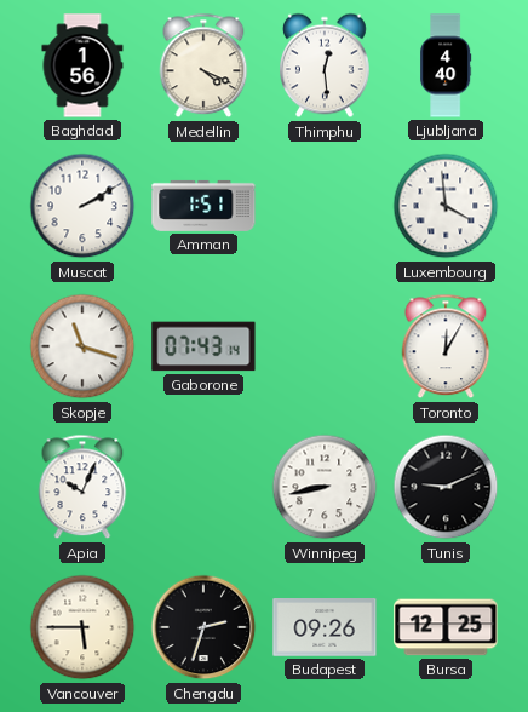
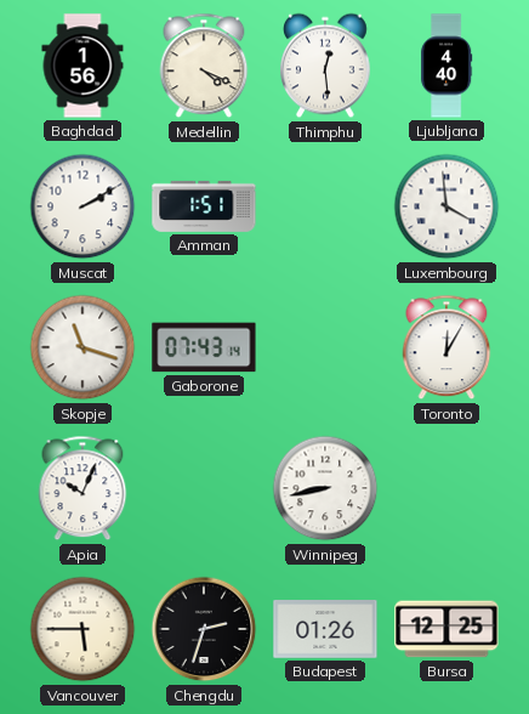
Tunis: 9:11 -> none (446, 487)
Budapest: 09:26 -> 01:26 (325, 630)
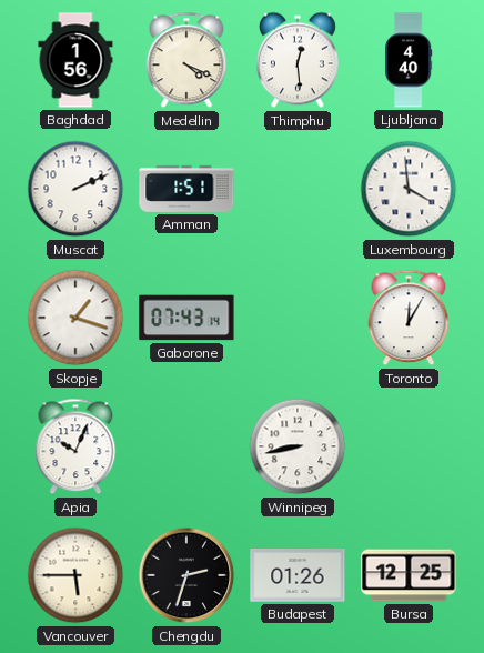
Muscat: 2:10 -> 2:11 (75, 189)
Skopje: 11:18 -> 1:18 (75, 318)
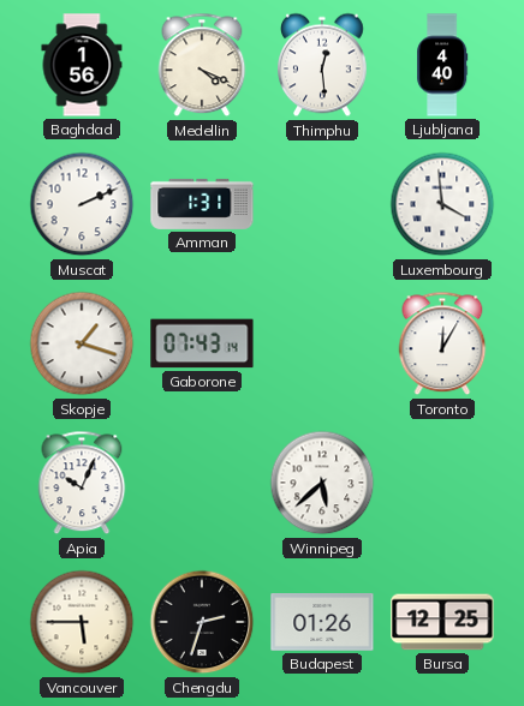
Amman: 1:51 -> 1:31 (202, 204)
Winnipeg: 8:43 -> 5:38 (322, 483)
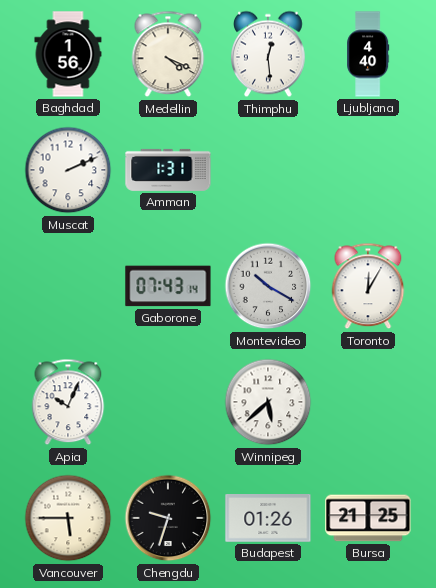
Luxembourg: 3:59 -> none (442, 204)
Skopje: 1:18 -> none (82, 343)
Montevideo: none -> 10:20 (268, 286)
Chengdu: 2:33 -> 9:33 (168, 518)
Bursa: 12:25 -> 21:25 (368, 518)
